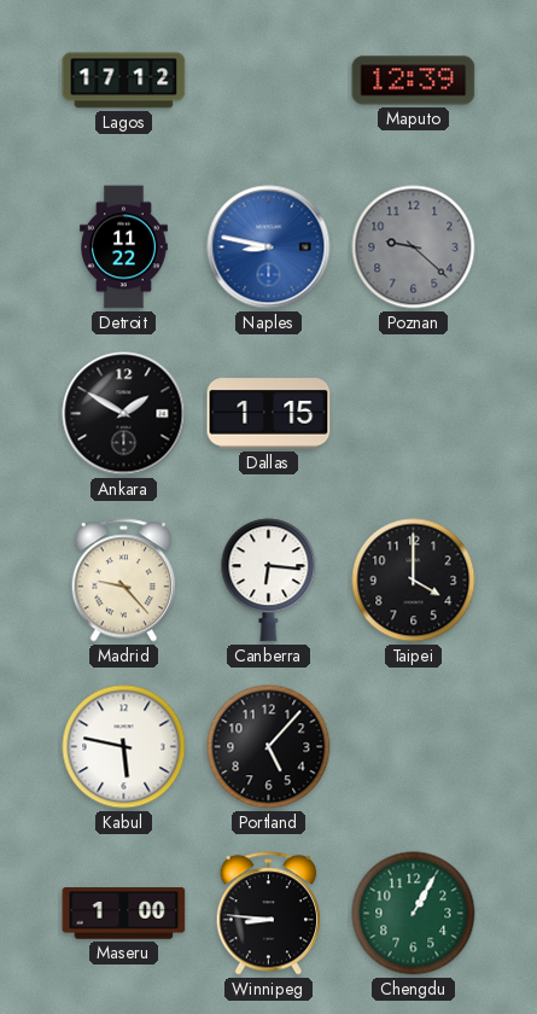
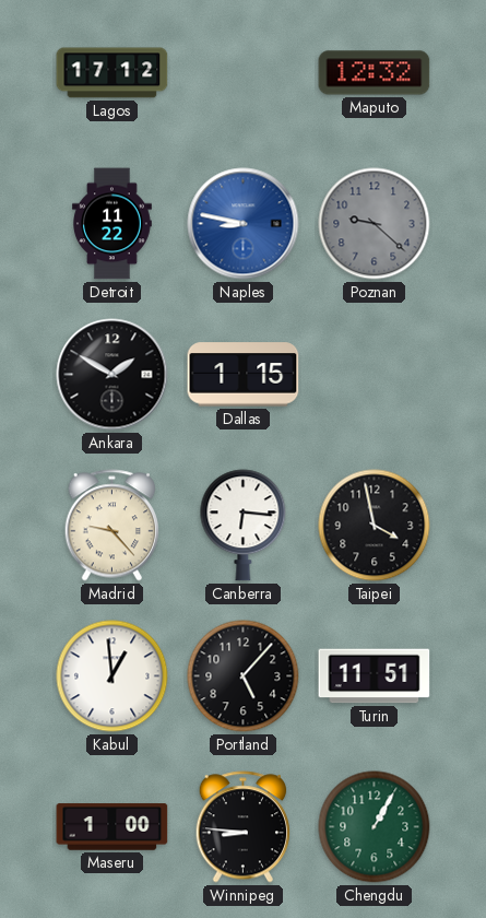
Maputo: 12:39 -> 12:32 (375, 73)
Taipei: 4:00 -> 3:58 (375, 526)
Kabul: 5:47 -> 12:59 (112, 676)
Turin: none -> 11:51 (375, 676)
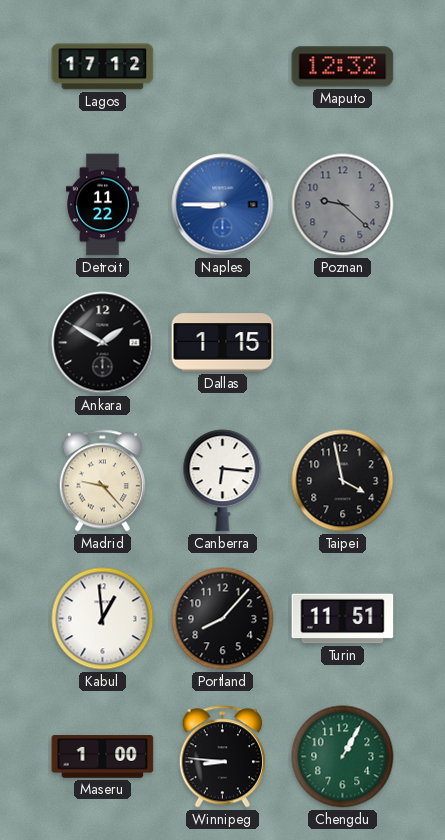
Naples: 8:47 -> 8:45 (223, 205)
Portland: 5:07 -> 8:07 (223, 619)
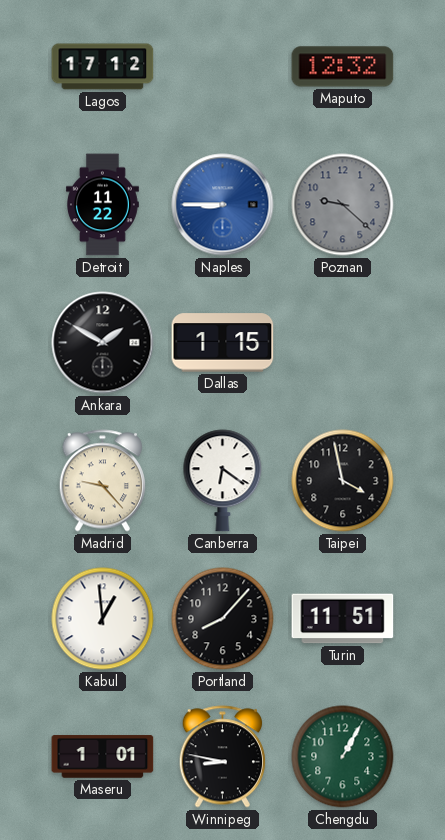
Canberra: 6:16 -> 6:21 (223, 481)
Maseru: 1:00 -> 1:01 (103, 757)
Winnipeg: 8:46 -> 8:47 (222, 757)
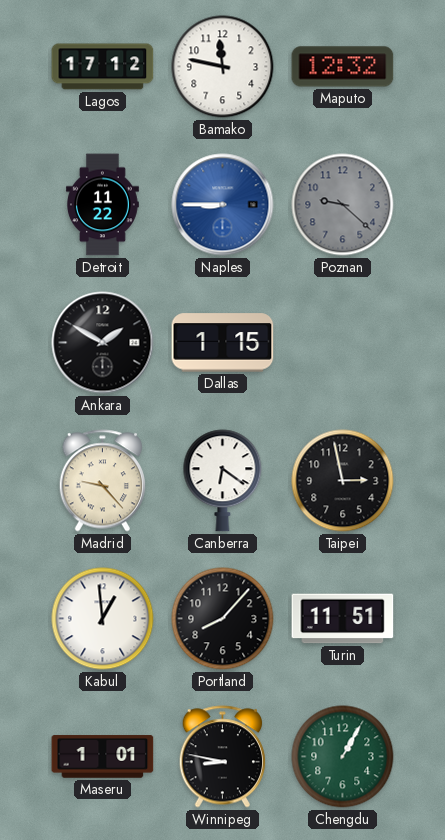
Bamako: none -> 11:47 (223, 67)
Taipei: 3:58 -> 2:58 (343, 481)
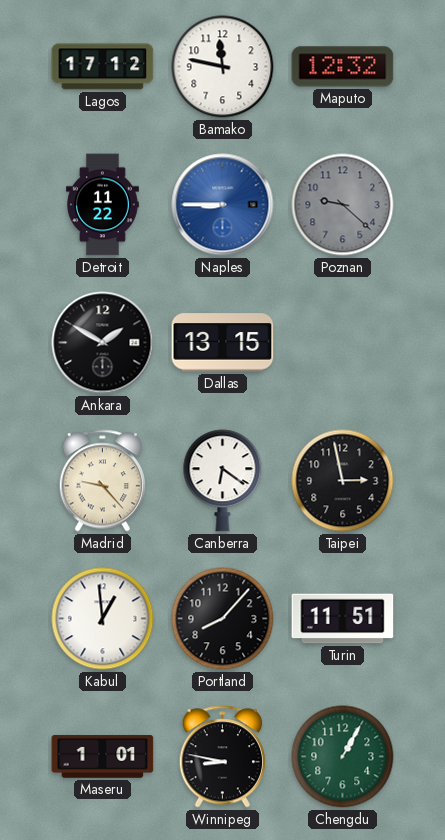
Dallas: 1:15 -> 13:15 (223, 343)
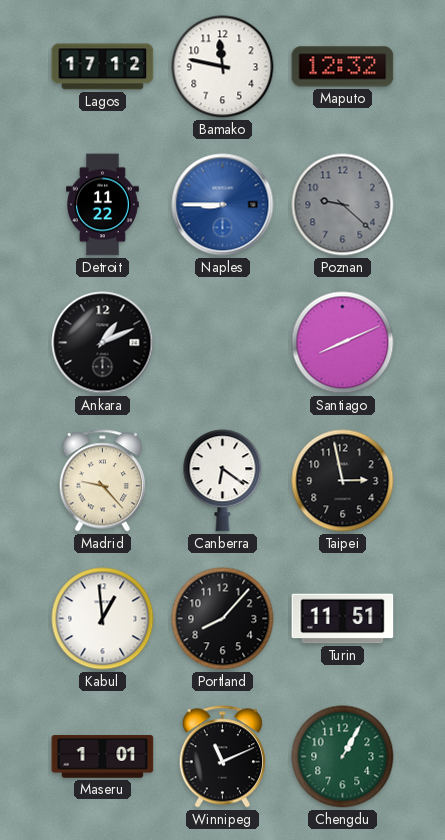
Ankara: 1:50 -> 1:11 (103, 343)
Dallas: 13:15 -> none (223, 343)
Santiago: none -> 8:11 (343, 343)
Winnipeg: 8:47 -> 11:11 (222, 757)
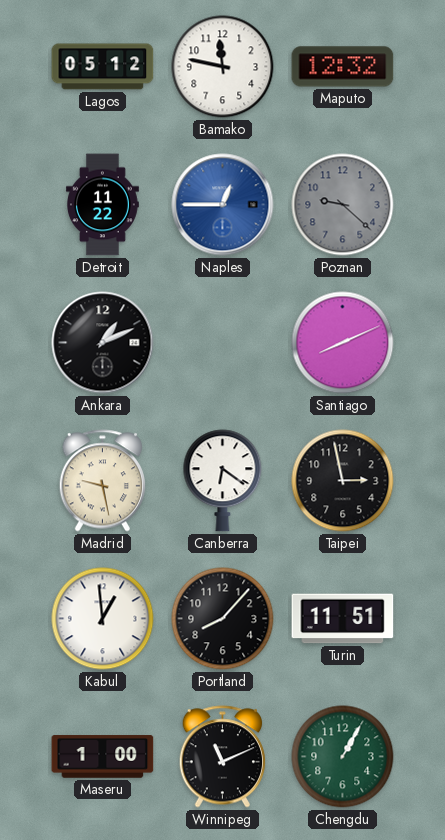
Lagos: 17:12 -> 05:12 (103, 67)
Naples: 8:45 -> 12:45 (223, 205)
Madrid: 9:23 -> 9:28 (102, 481)
Maseru: 1:01 -> 1:00 (103, 757)
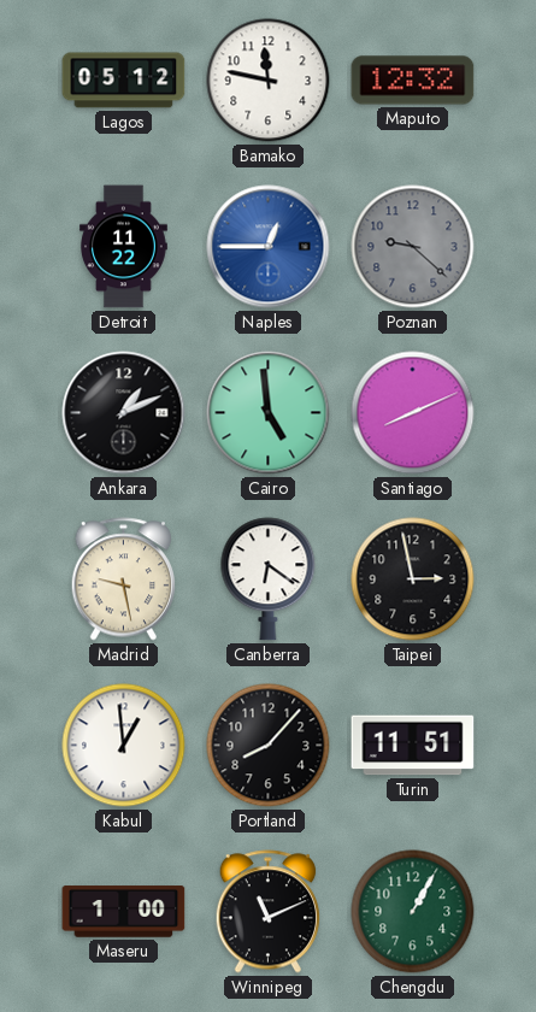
Cairo: none -> 4:59 (269, 413)
